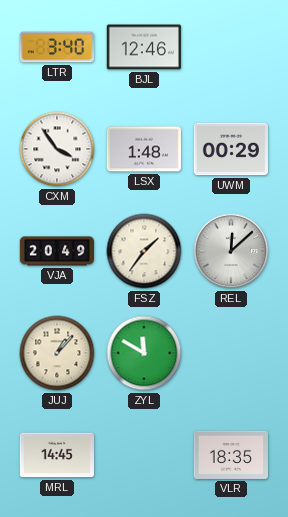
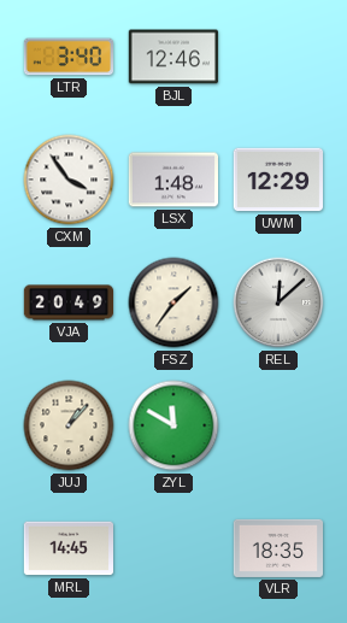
UWM: 00:29 -> 12:29 (277, 180)
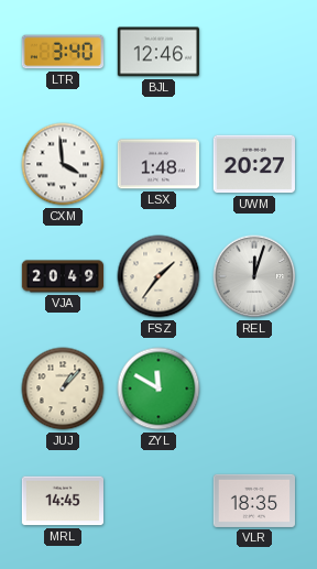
CXM: 3:54 -> 3:59 (63, 164)
UWM: 12:29 -> 20:27 (253, 164)
REL: 12:08 -> 12:03 (254, 276)
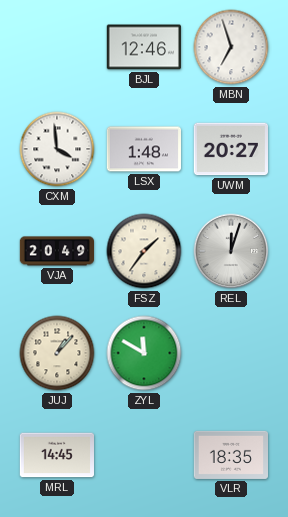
LTR: 3:40 -> none (62, 52)
MBN: none -> 6:57 (231, 47)
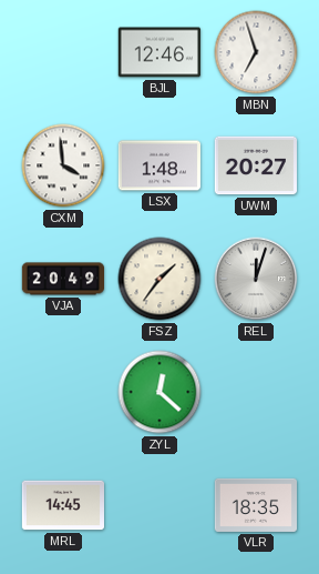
JUJ: 1:07 -> none (57, 353)
ZYL: 11:50 -> 12:22 (159, 392)
